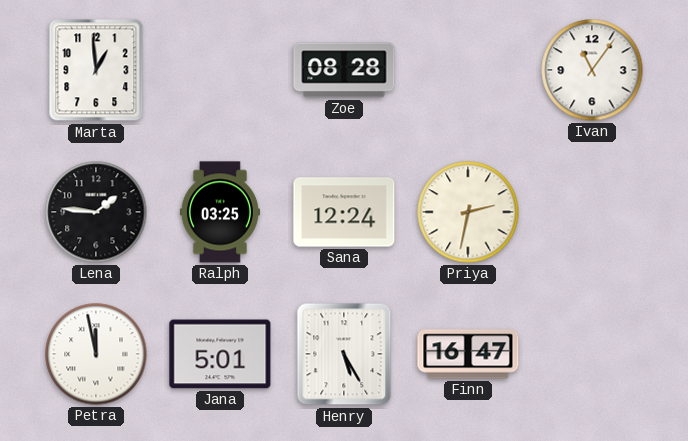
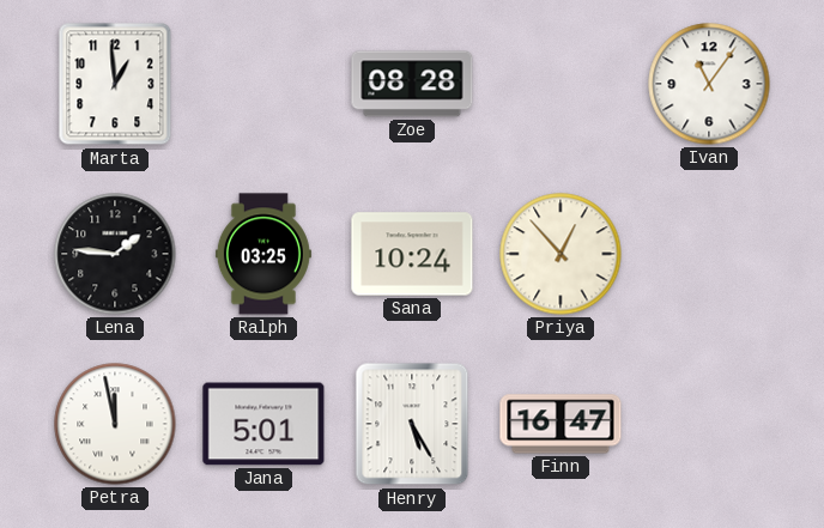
Sana: 12:24 -> 10:24 (412, 254)
Priya: 2:32 -> 12:53 (561, 254)
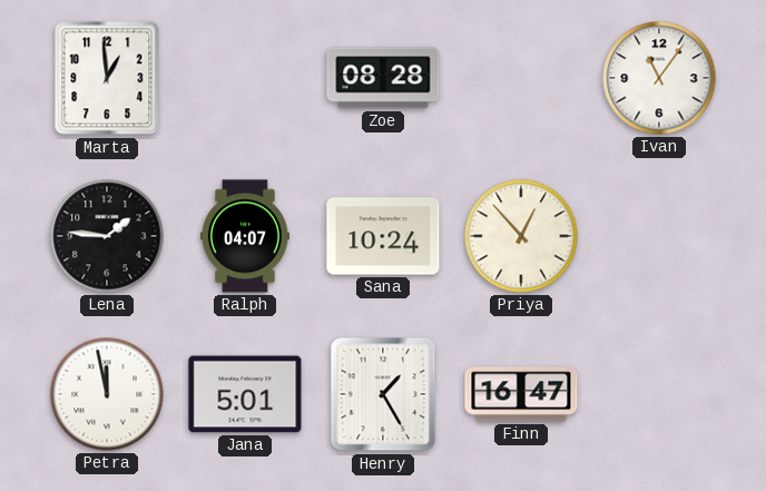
Ralph: 03:25 -> 04:07 (245, 236)
Henry: 5:25 -> 1:25 (383, 394)
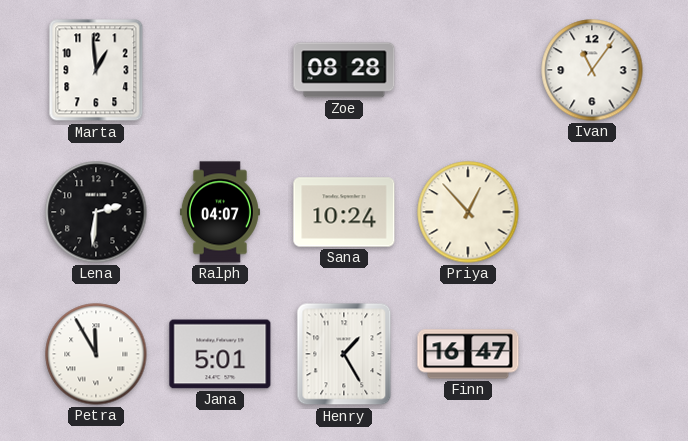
Lena: 1:46 -> 2:31 (96, 212)
Petra: 11:58 -> 11:55 (96, 354)
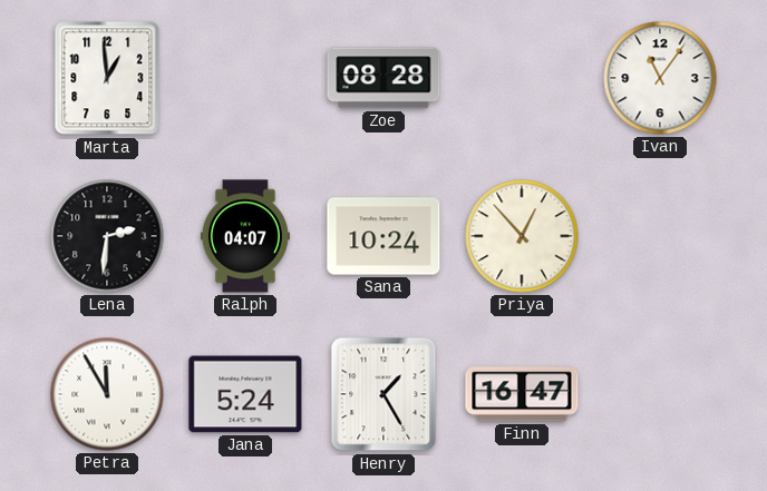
Jana: 5:01 -> 5:24 (245, 394)
